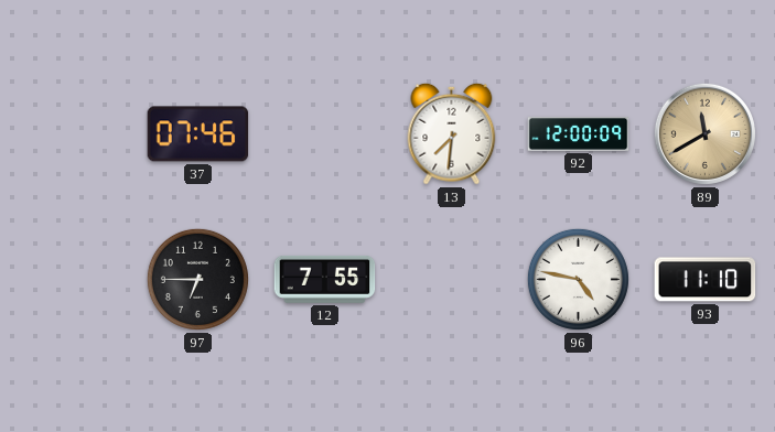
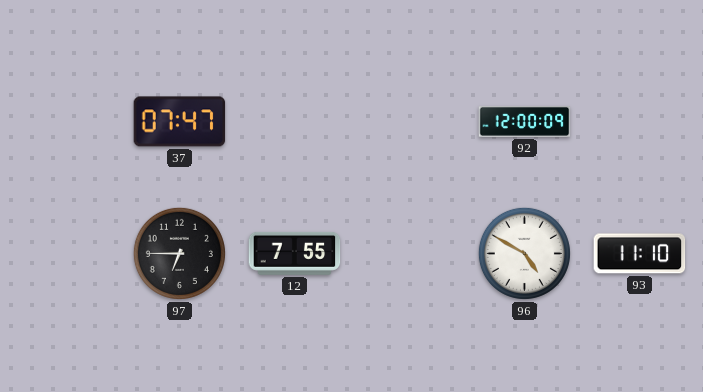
37: 07:46 -> 07:47 (180, 122)
13: 7:31 -> none (452, 133)
89: 11:40 -> none (704, 133)
96: 4:47 -> 4:50 (524, 253)
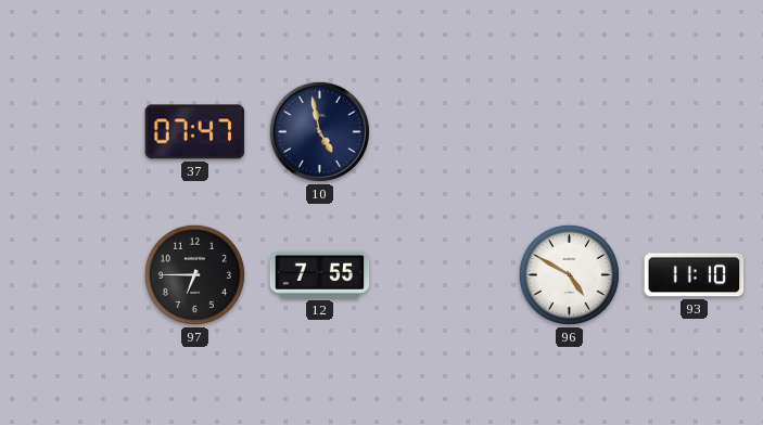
10: none -> 4:58 (319, 131)
92: 12:00 -> none (525, 121)
